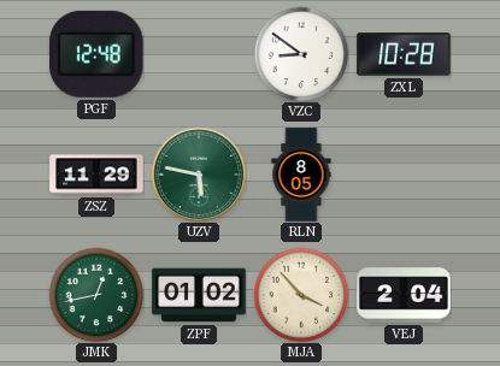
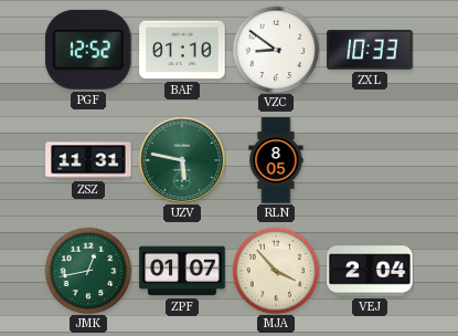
PGF: 12:48 -> 12:52 (88, 50)
BAF: none -> 01:10 (182, 50)
ZXL: 10:28 -> 10:33 (370, 50)
ZSZ: 11:29 -> 11:31 (88, 160)
ZPF: 01:02 -> 01:07 (182, 271)
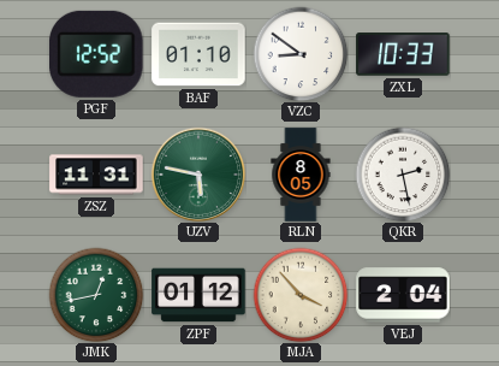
QKR: none -> 2:28 (403, 175)
ZPF: 01:07 -> 01:12 (198, 295)
